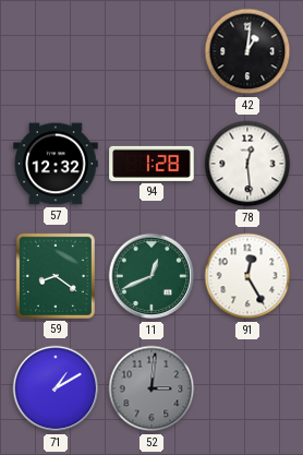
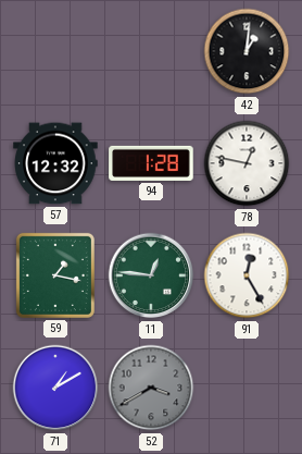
78: 12:29 -> 12:47 (247, 163)
59: 8:21 -> 1:17 (55, 275)
11: 12:41 -> 12:46 (151, 275)
52: 3:01 -> 3:40 (151, 388)
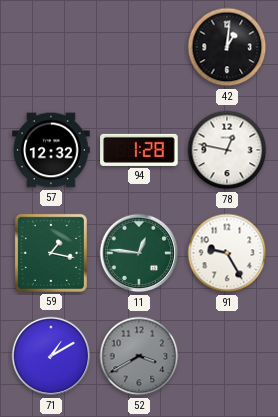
91: 12:25 -> 9:25 (227, 253)
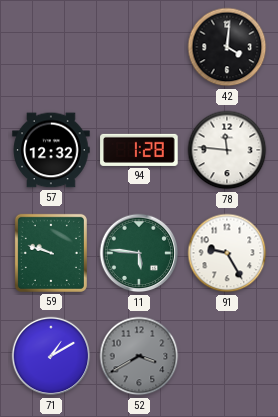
42: 1:01 -> 4:01 (227, 47)
78: 12:47 -> 11:46 (227, 150)
59: 1:17 -> 9:48 (51, 253)
11: 12:46 -> 5:46 (139, 253)
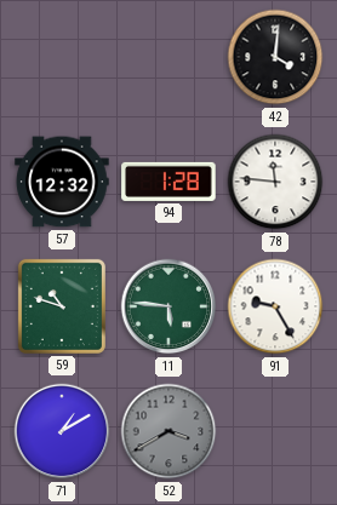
59: 9:48 -> 10:48 (62, 306)
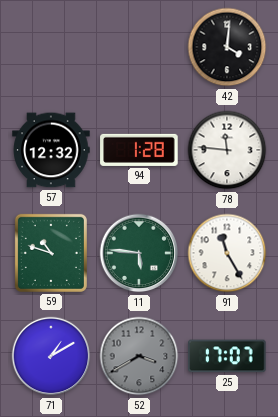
91: 9:25 -> 11:25 (227, 253)
25: none -> 17:07 (227, 356)
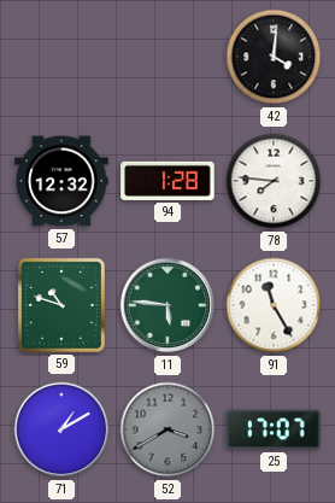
78: 11:46 -> 7:46 (274, 181)
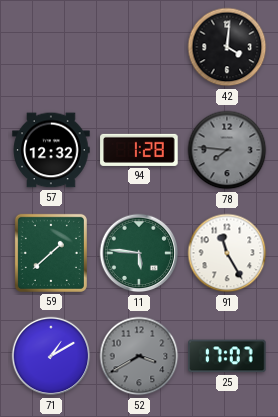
78 dial: white -> grey (227, 150)
59: 10:48 -> 1:38 (51, 253)
